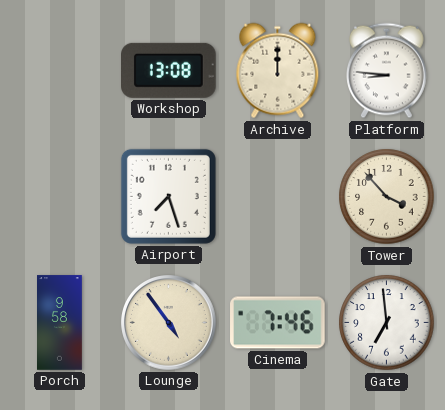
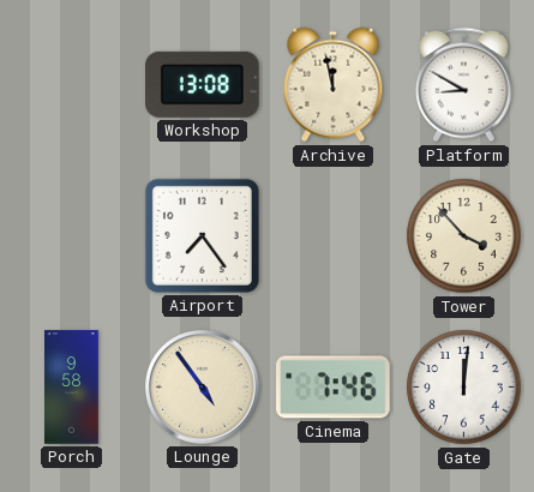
Archive: 12:00 -> 11:58 (334, 85)
Platform: 8:46 -> 8:50 (464, 85)
Airport: 7:27 -> 7:24 (202, 235)
Gate: 6:59 -> 12:01 (464, 388)
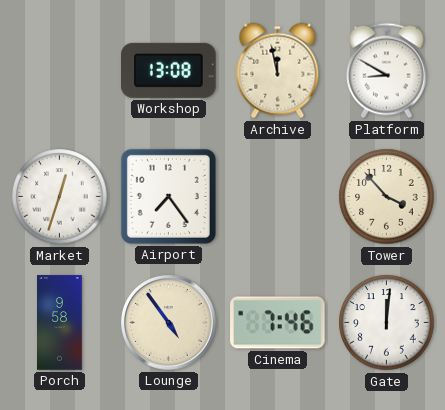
Market: none -> 12:33 (60, 197)
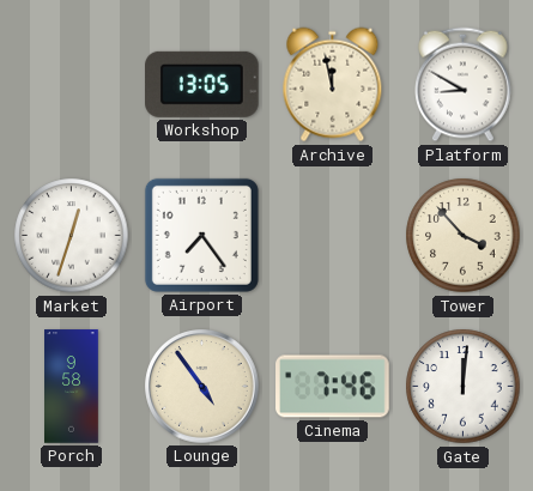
Workshop: 13:08 -> 13:05 (202, 84)
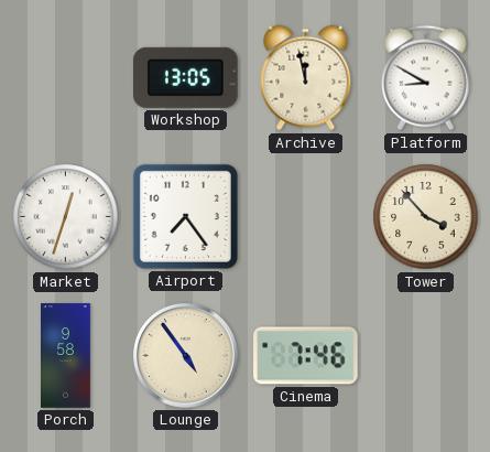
Gate: 12:01 -> none (464, 387)
